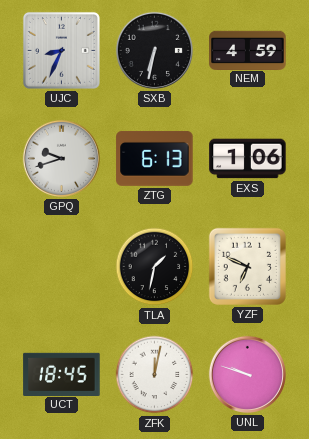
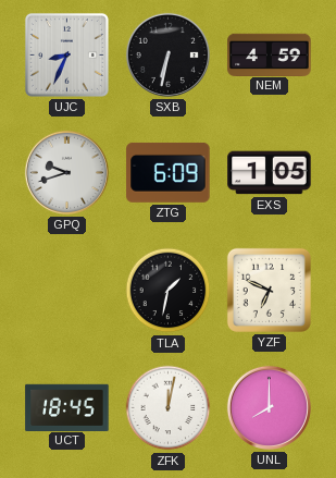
ZTG: 6:13 -> 6:09 (169, 172)
EXS: 1:06 -> 1:05 (270, 173)
UNL: 9:48 -> 8:00 (269, 407)
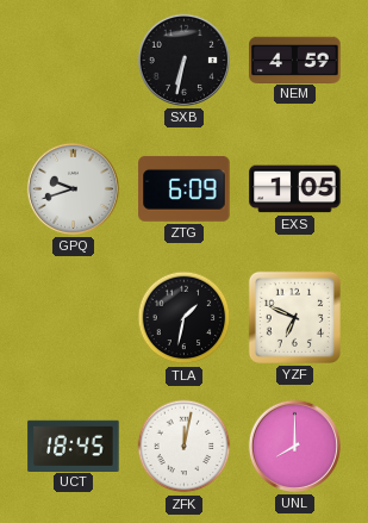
UJC: 8:34 -> none (66, 54)
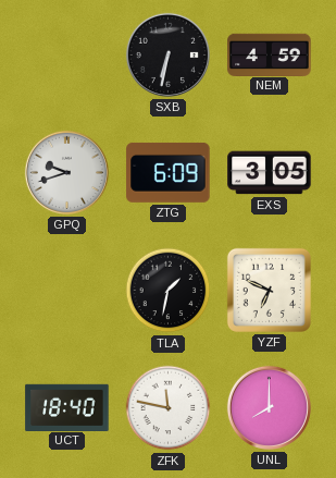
EXS: 1:05 -> 3:05 (270, 173)
UCT: 18:45 -> 18:40 (67, 407)
ZFK: 12:02 -> 11:47 (169, 408)
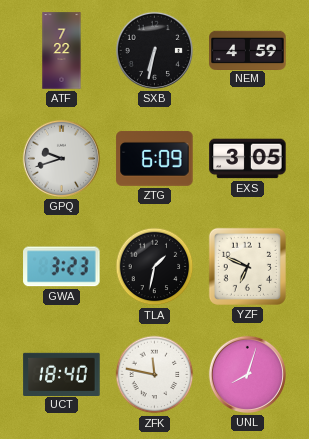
ATF: none -> 7:22 (62, 51)
GWA: none -> 3:23 (62, 267)
UNL: 8:00 -> 8:03 (247, 374)
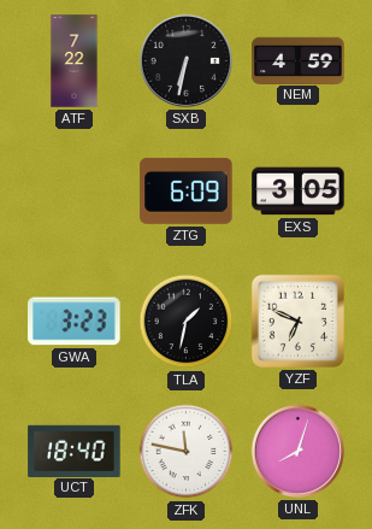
GPQ: 9:42 -> none (61, 158)
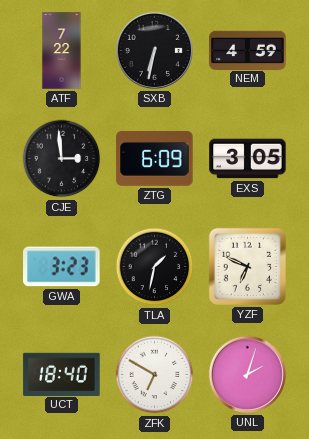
CJE: none -> 2:59 (62, 159)
ZFK: 11:47 -> 6:50 (155, 375)
UNL: 8:03 -> 2:03 (247, 374)
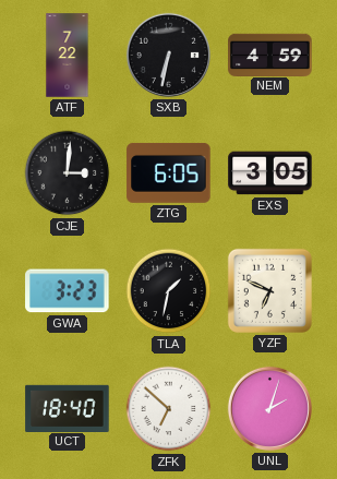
CJE: 2:59 -> 3:01 (68, 173)
ZTG: 6:09 -> 6:05 (169, 172)
ZFK: 6:50 -> 6:52 (169, 409)
